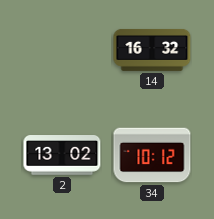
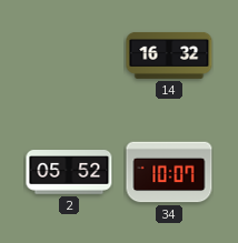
2: 13:02 -> 05:52 (69, 173)
34: 10:12 -> 10:07 (169, 172)
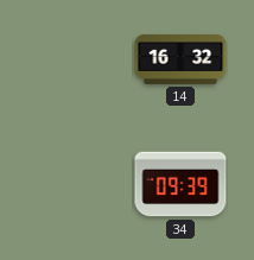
2: 05:52 -> none (69, 173)
34: 10:07 -> 09:39 (180, 184)
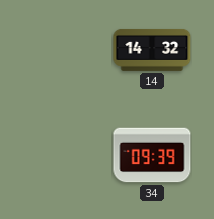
14: 16:32 -> 14:32 (152, 50)
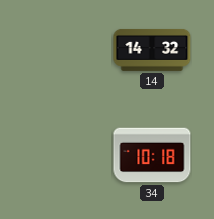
34: 09:39 -> 10:18 (152, 155)
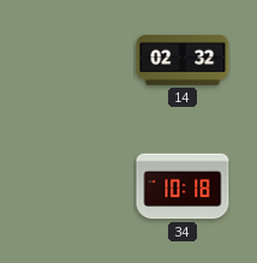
14: 14:32 -> 02:32 (183, 60)
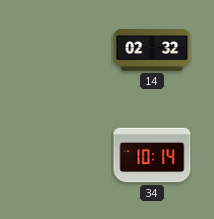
34: 10:18 -> 10:14 (152, 155)
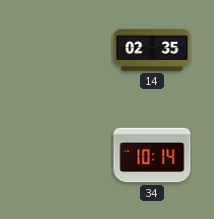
14: 02:32 -> 02:35 (152, 50)
